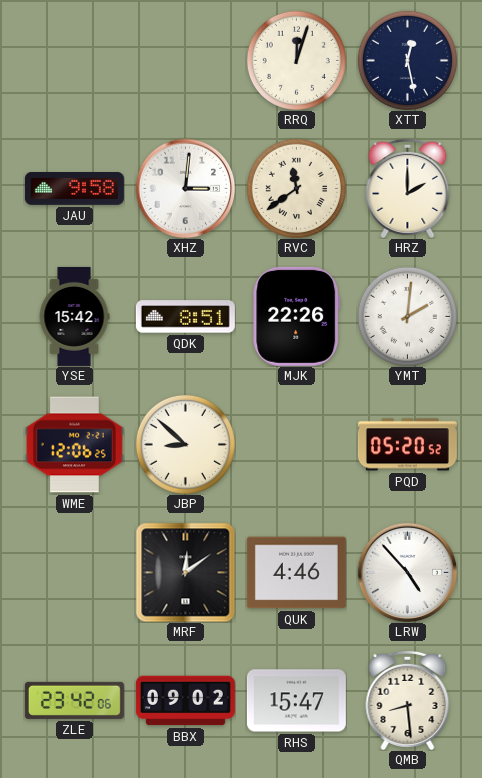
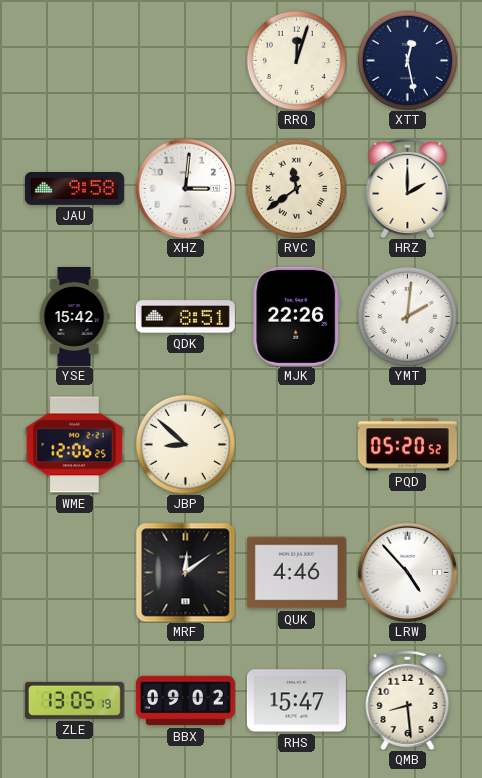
ZLE: 23:42 -> 13:05 (74, 700)
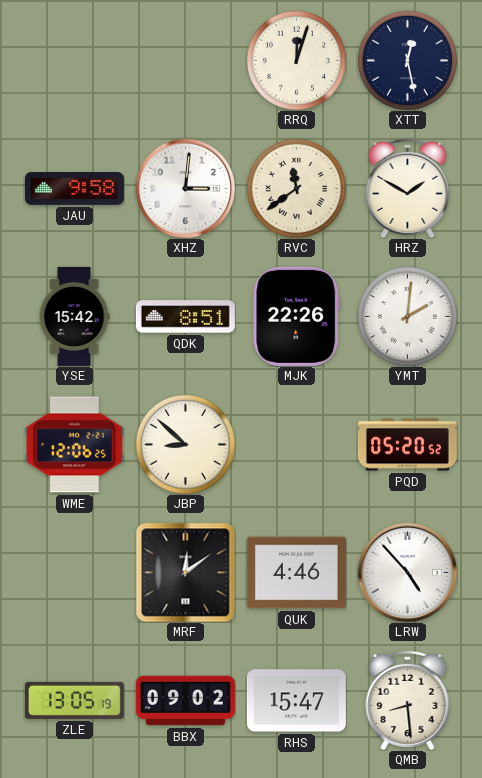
HRZ: 2:00 -> 1:50 (408, 188)
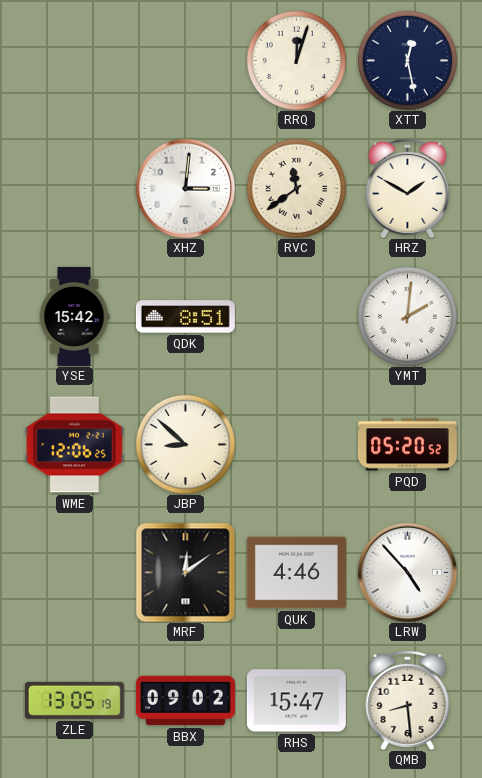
JAU: 9:58 -> none (74, 189)
MJK: 22:26 -> none (297, 316)
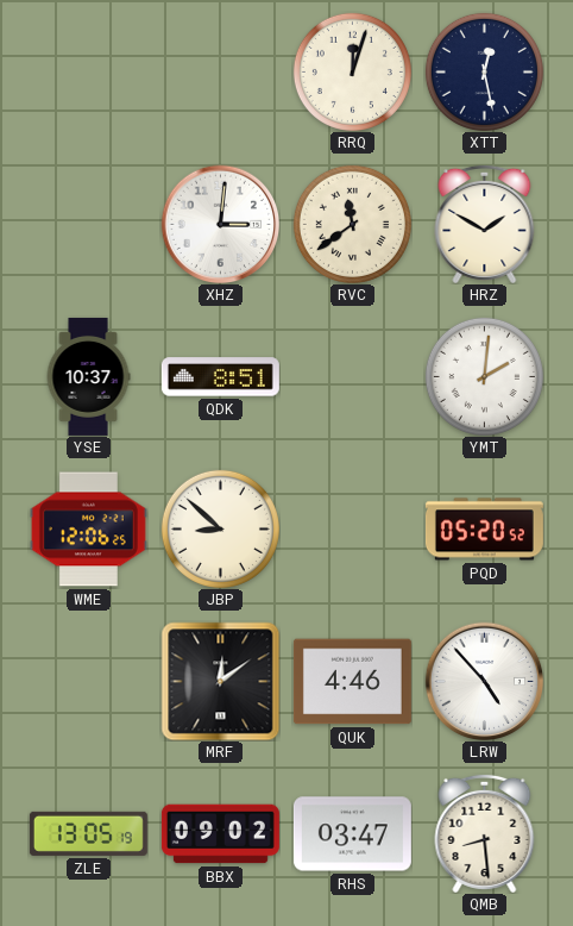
YSE: 15:42 -> 10:37 (88, 376)
RHS: 15:47 -> 03:47 (352, 834)
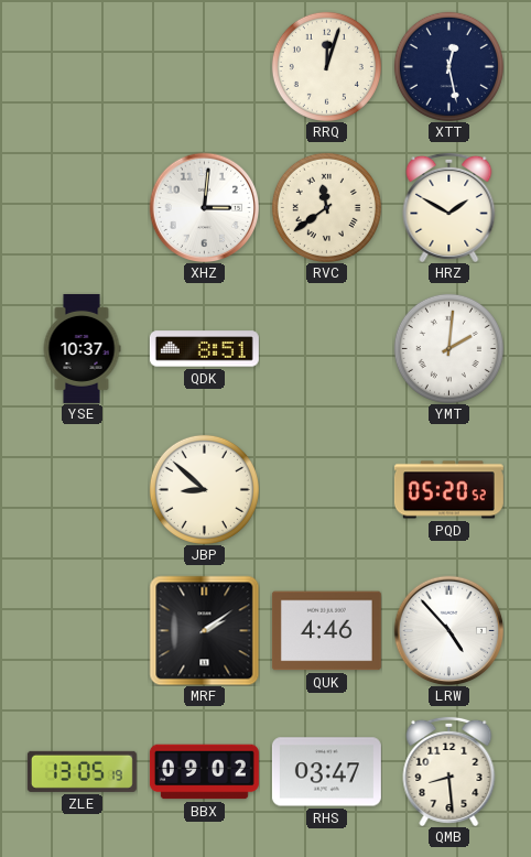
WME: 12:06 -> none (88, 530)
MRF: 12:09 -> 2:09 (204, 630)
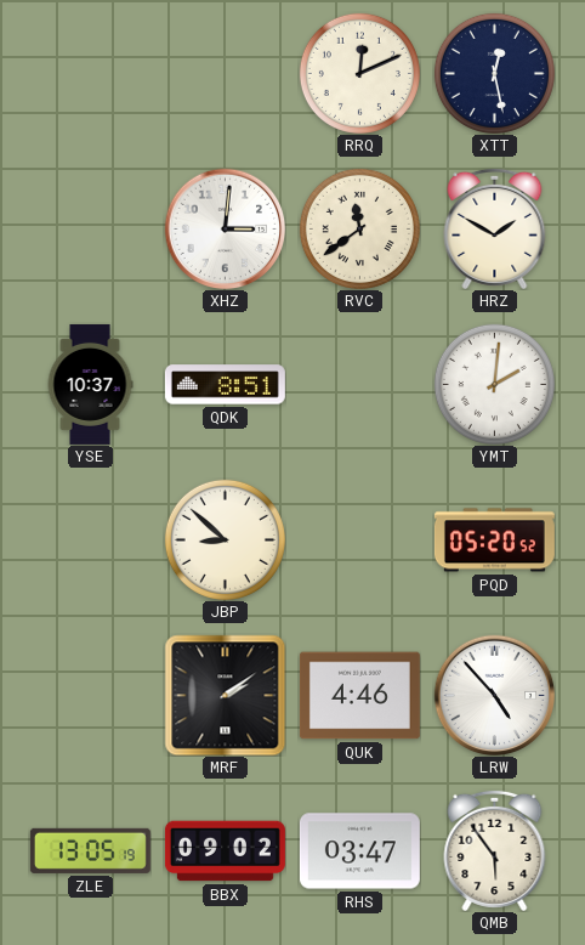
RRQ: 12:03 -> 12:11 (359, 73)
QMB: 8:29 -> 5:54 (495, 850)
